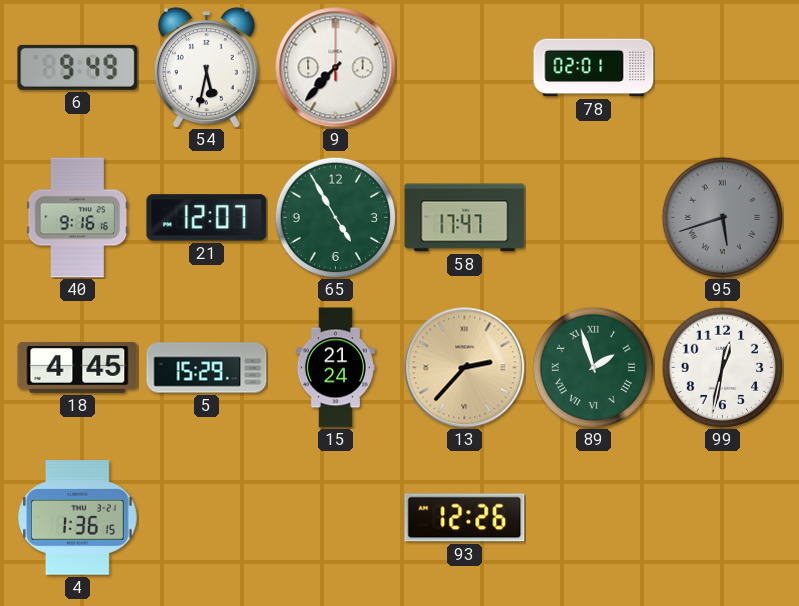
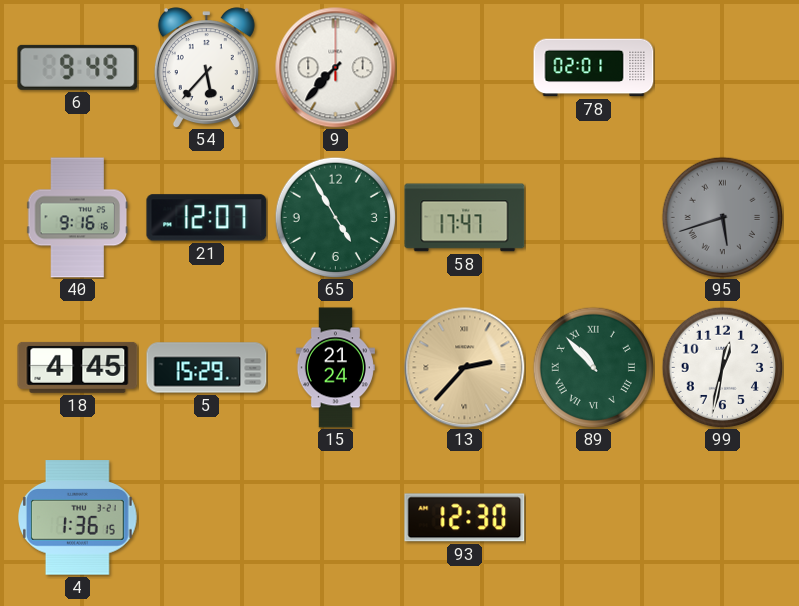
54: 5:32 -> 5:37 (206, 68)
89: 1:57 -> 10:53 (593, 367)
93: 12:26 -> 12:30 (465, 518)
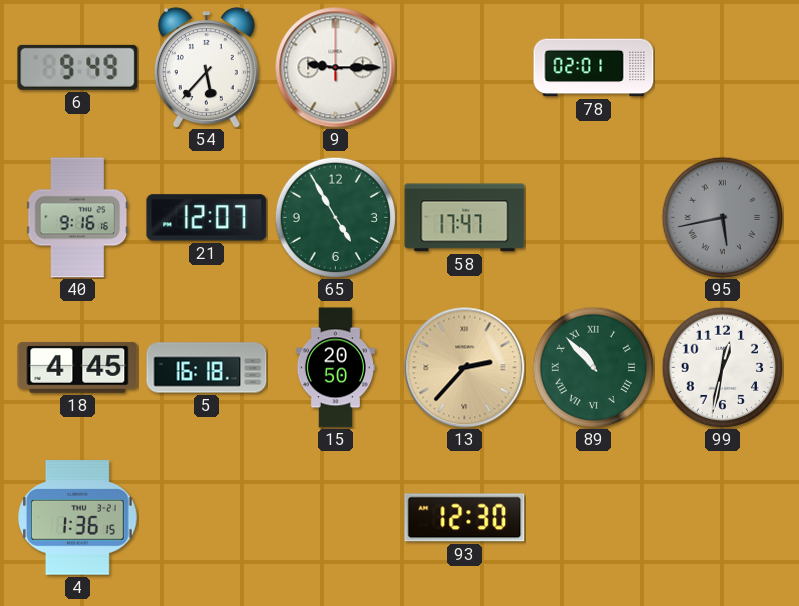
9: 7:37 -> 9:15 (336, 68)
95: 5:42 -> 5:43 (722, 217)
5: 15:29 -> 16:18 (207, 368)
15: 21:24 -> 20:50 (335, 368)
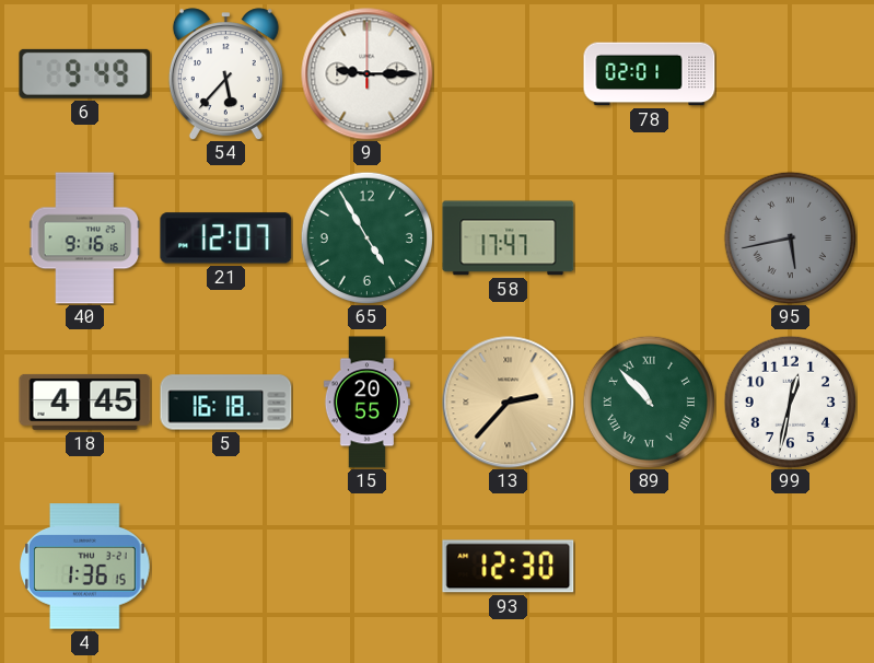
15: 20:50 -> 20:55 (366, 403)
